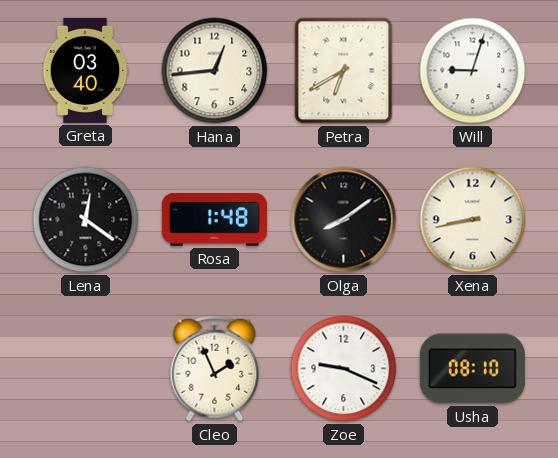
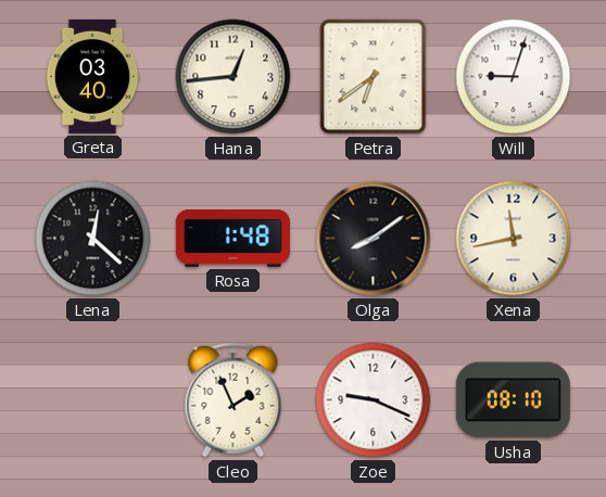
Petra: 6:40 -> 6:39 (374, 77)
Lena: 12:21 -> 12:22 (93, 239)
Xena: 8:43 -> 11:43 (514, 239)
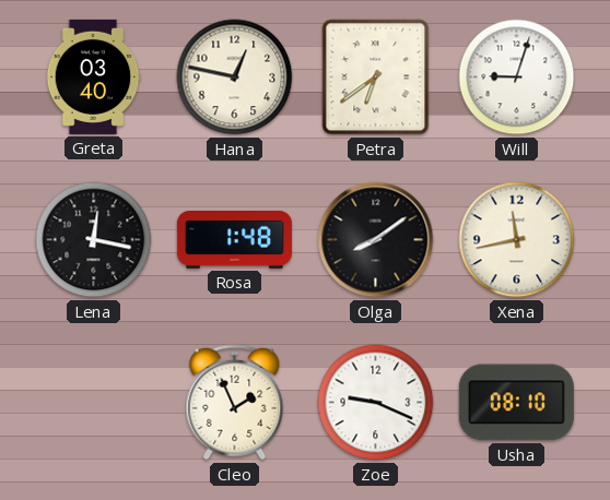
Hana: 12:44 -> 12:47 (235, 78)
Lena: 12:22 -> 12:17 (94, 240)
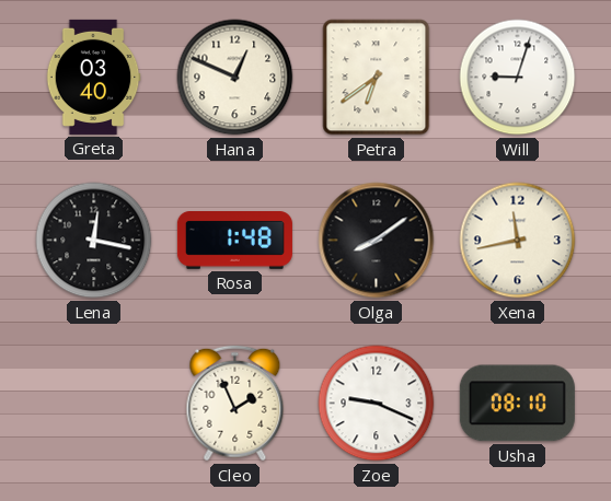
Hana: 12:47 -> 12:49 (235, 78)
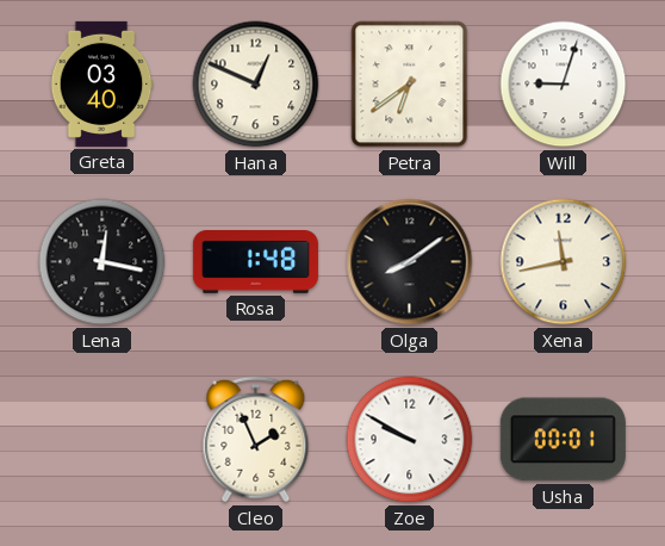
Zoe: 9:19 -> 9:50 (410, 440)
Usha: 08:10 -> 00:01 (563, 440)
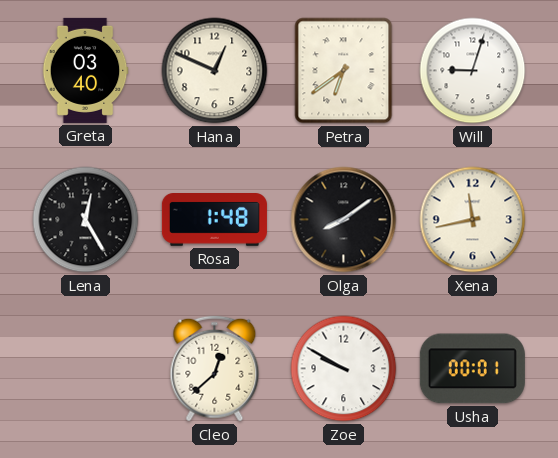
Lena: 12:17 -> 12:25 (86, 220)
Cleo: 1:56 -> 12:38 (215, 369)
